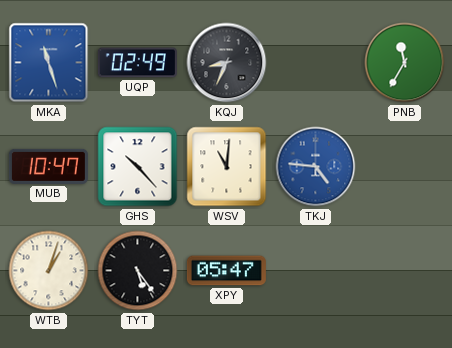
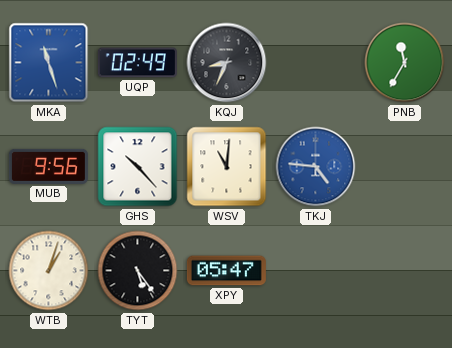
MUB: 10:47 -> 9:56 (48, 166)
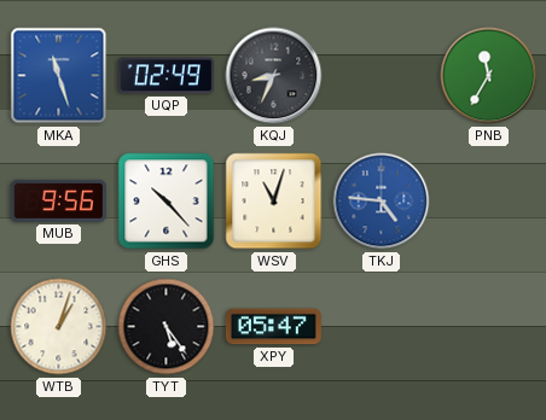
WSV: 11:01 -> 11:03 (274, 202)
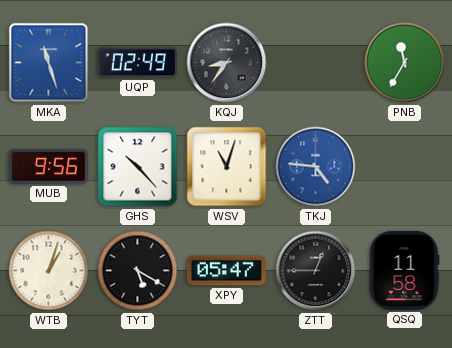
KQJ: 8:34 -> 8:36 (227, 63)
TYT: 5:24 -> 5:20 (138, 271)
ZTT: none -> 12:45 (316, 271)
QSQ: none -> 11:58 (404, 270)
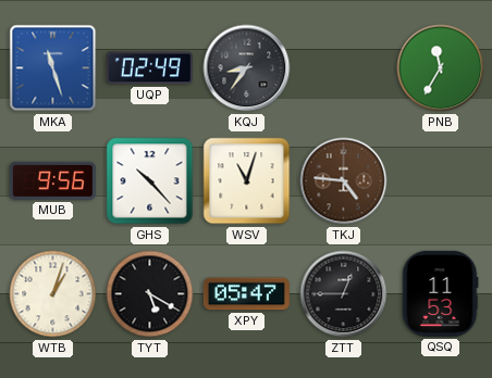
TKJ dial: blue -> brown (344, 181)
QSQ: 11:58 -> 11:53 (440, 293)
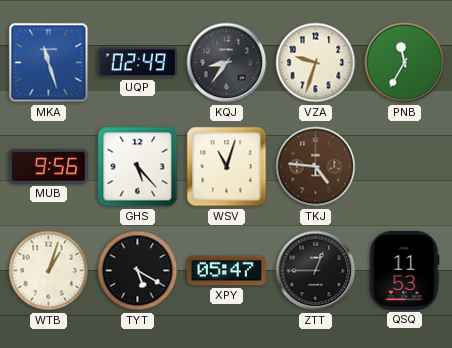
VZA: none -> 9:33 (316, 63)
GHS: 10:23 -> 5:23 (138, 167)
